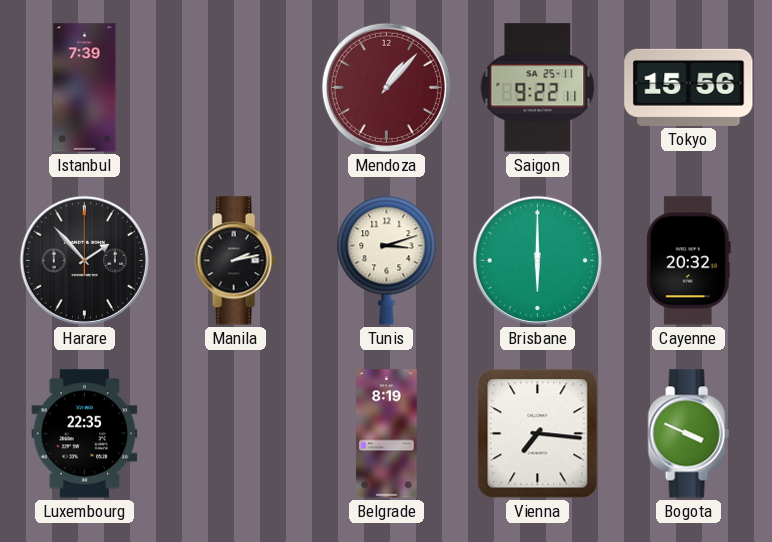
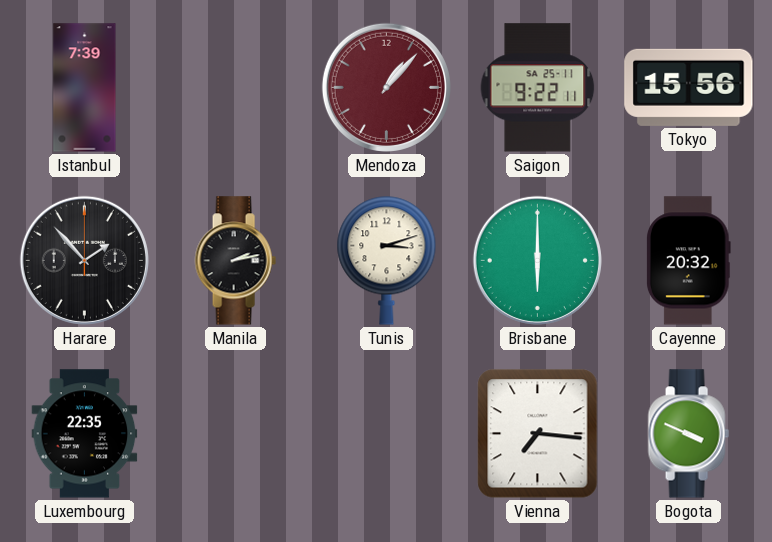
Belgrade: 8:19 -> none (387, 434)
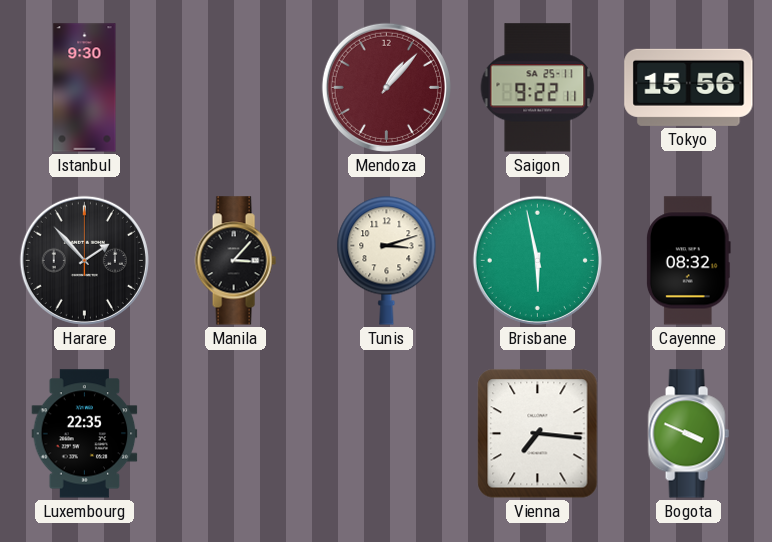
Istanbul: 7:39 -> 9:30 (85, 88)
Manila: 2:13 -> 3:07 (235, 261)
Brisbane: 6:00 -> 5:58 (537, 260)
Cayenne: 20:32 -> 08:32 (688, 261)
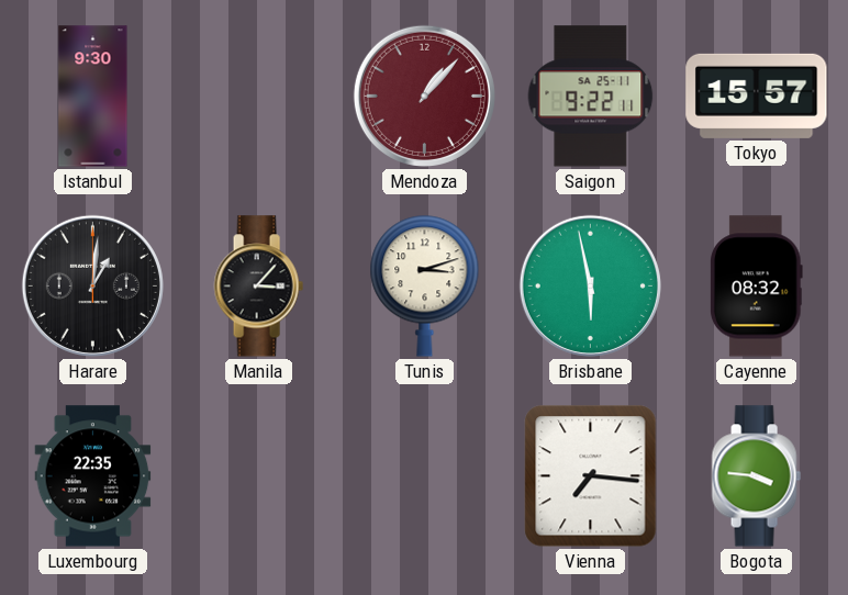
Tokyo: 15:56 -> 15:57 (757, 96)
Harare: 1:53 -> 1:01 (92, 285)
Bogota: 3:49 -> 3:46 (756, 476)
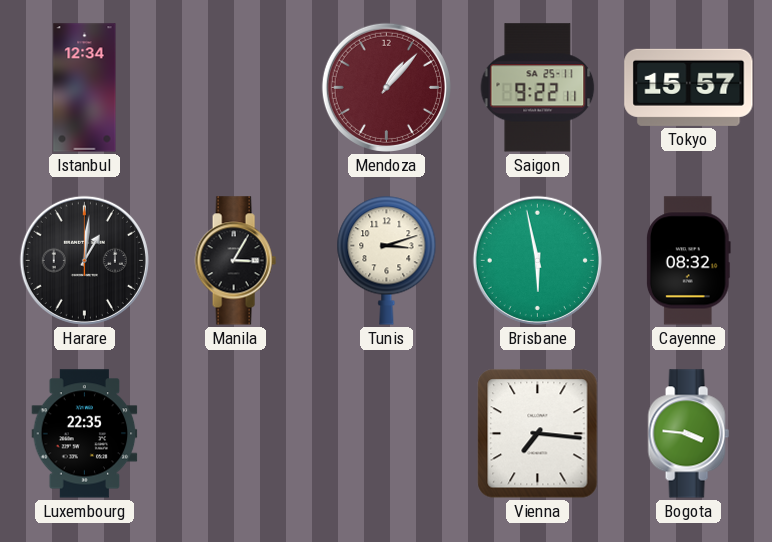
Istanbul: 9:30 -> 12:34 (85, 88)
Manila: 3:07 -> 3:05 (235, 261)
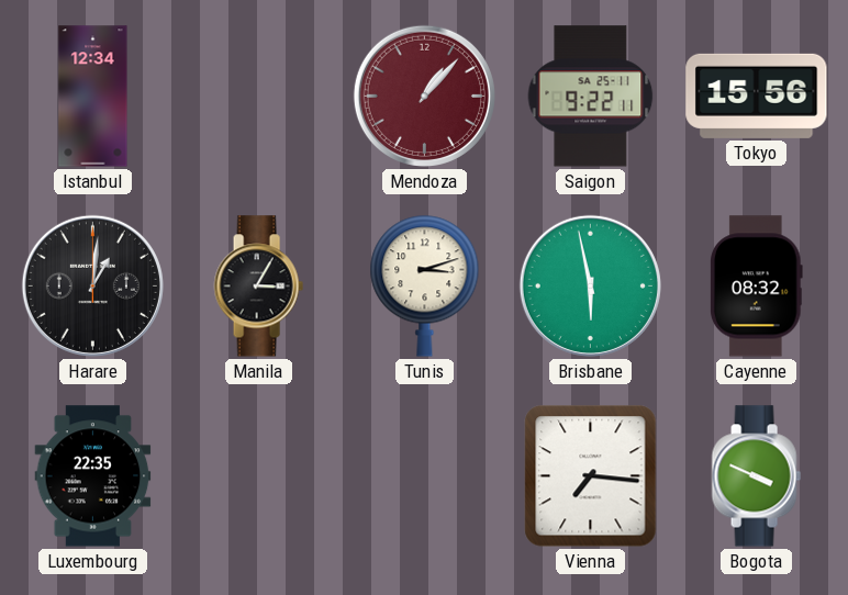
Tokyo: 15:57 -> 15:56 (757, 96)
Bogota: 3:46 -> 3:49 (756, 476)
